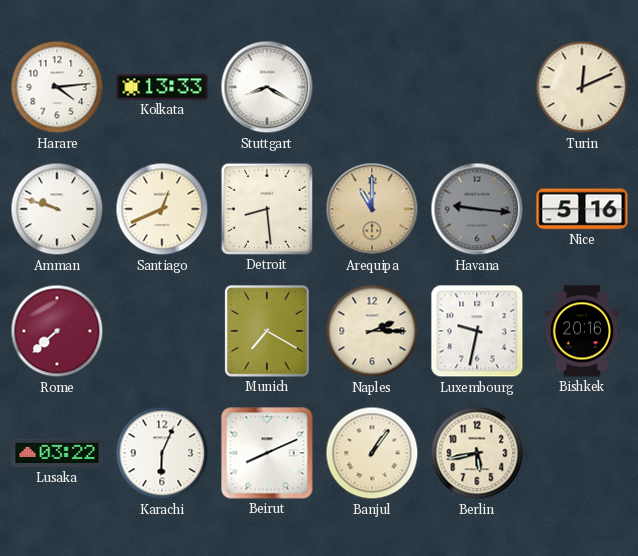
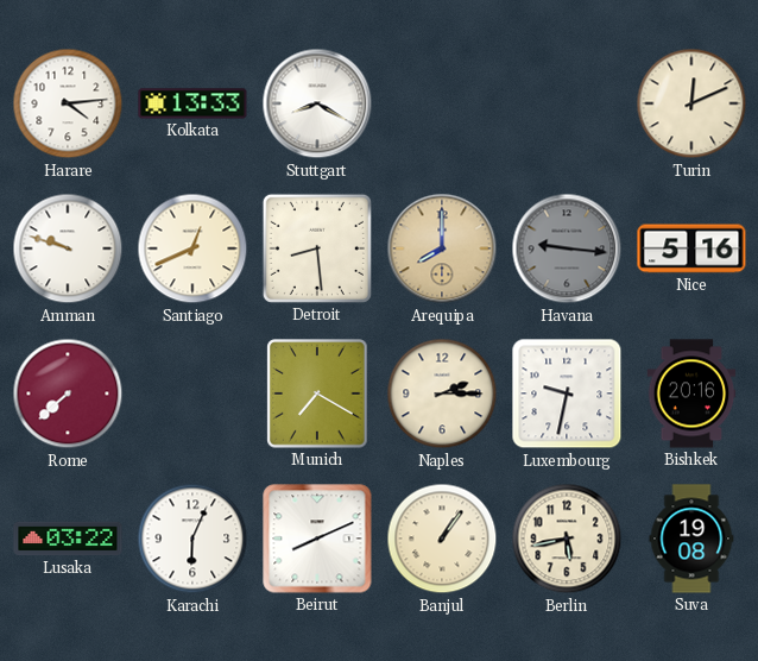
Arequipa: 11:00 -> 8:00 (442, 248)
Suva: none -> 19:08 (691, 539)
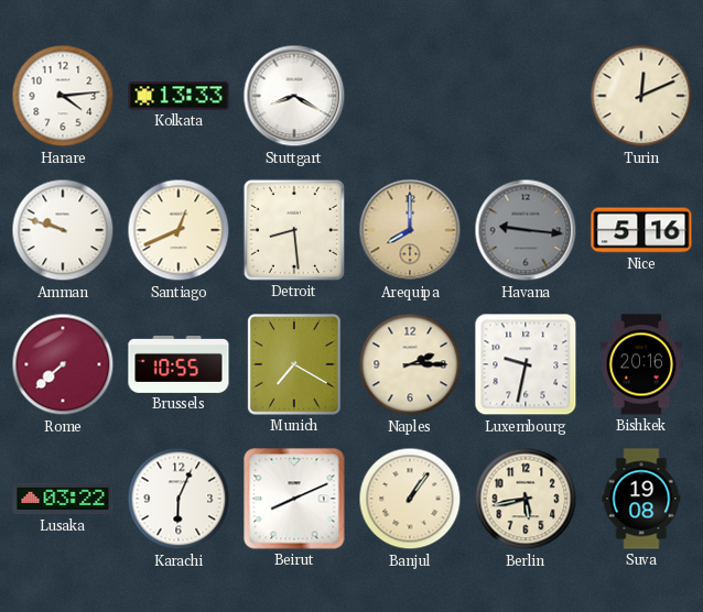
Brussels: none -> 10:55 (179, 364)
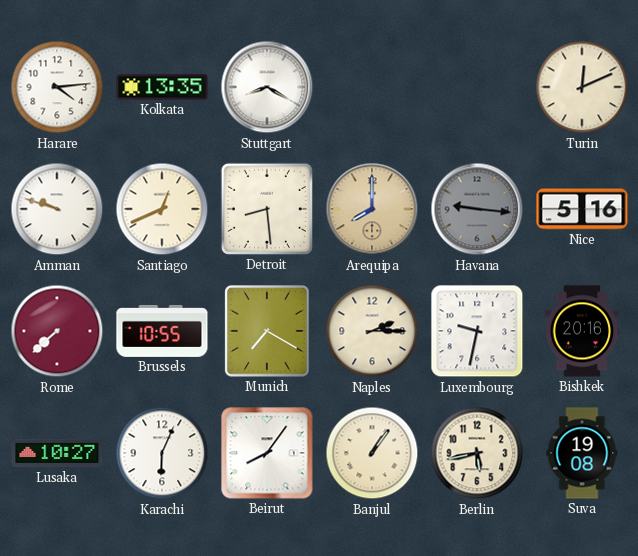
Kolkata: 13:33 -> 13:35 (162, 87)
Lusaka: 03:22 -> 10:27 (57, 453)
Beirut: 8:11 -> 8:06 (267, 453)
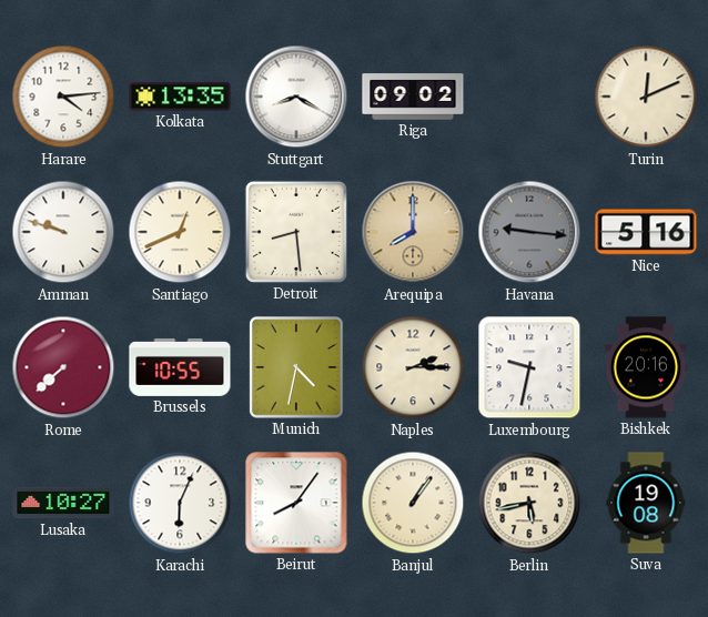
Riga: none -> 09:02 (413, 97)
Munich: 7:20 -> 4:32 (296, 367)
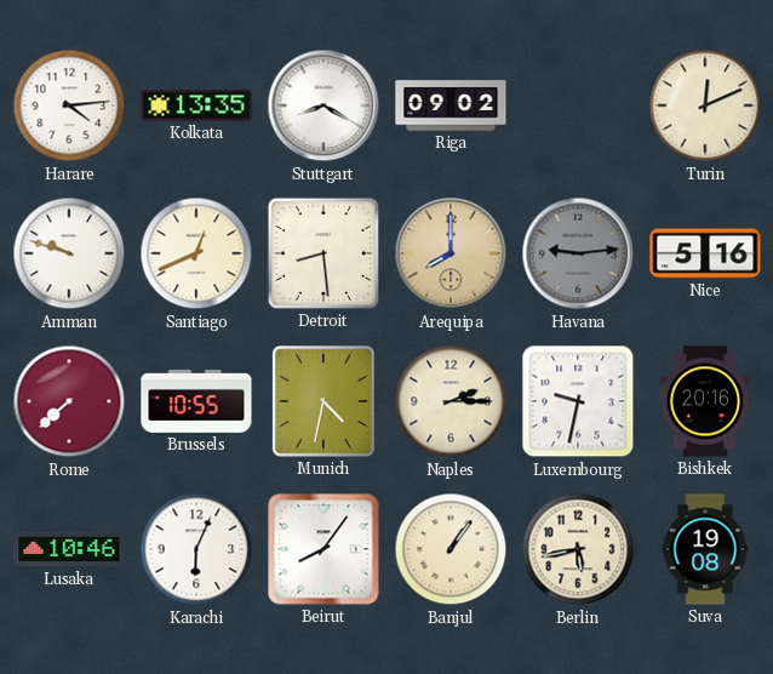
Havana: 9:16 -> 9:14 (578, 253)
Lusaka: 10:27 -> 10:46 (69, 549)
